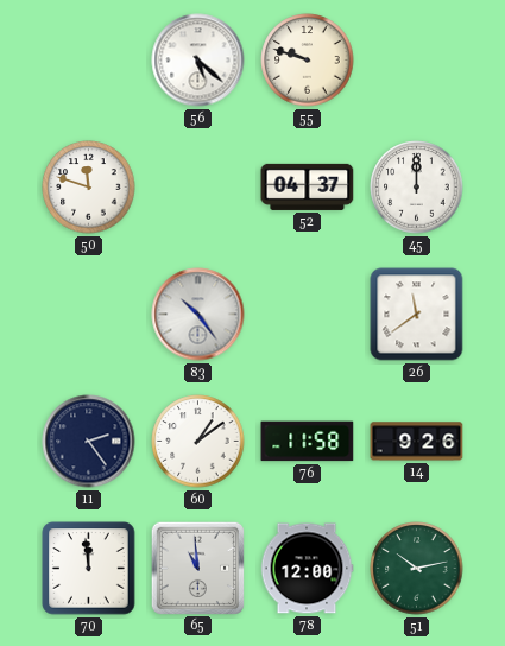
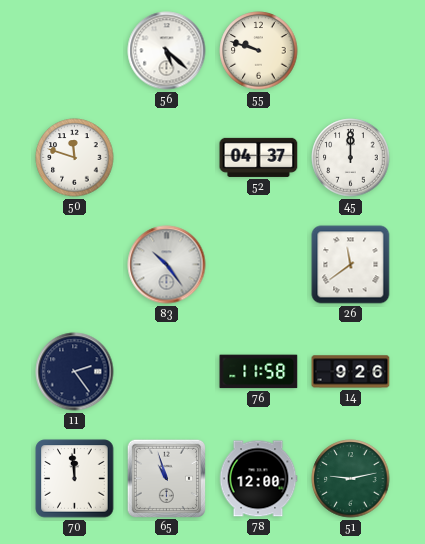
60: 1:09 -> none (198, 442)
65: 10:59 -> 10:57 (166, 478)
51: 10:13 -> 9:13 (351, 479)
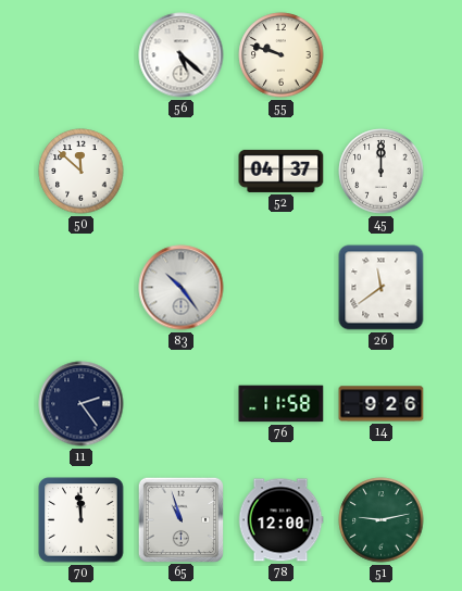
50: 11:48 -> 11:52 (82, 172)
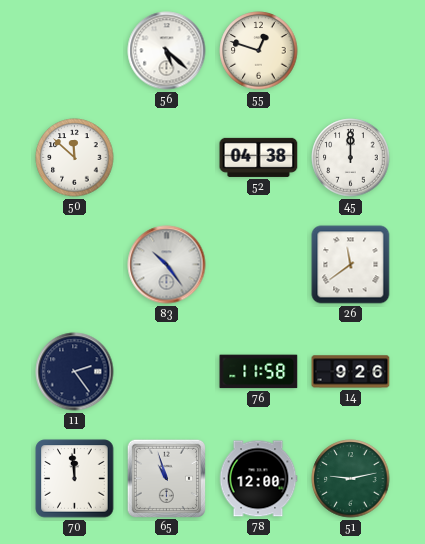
55: 9:48 -> 12:48 (259, 51)
52: 04:37 -> 04:38 (259, 157)
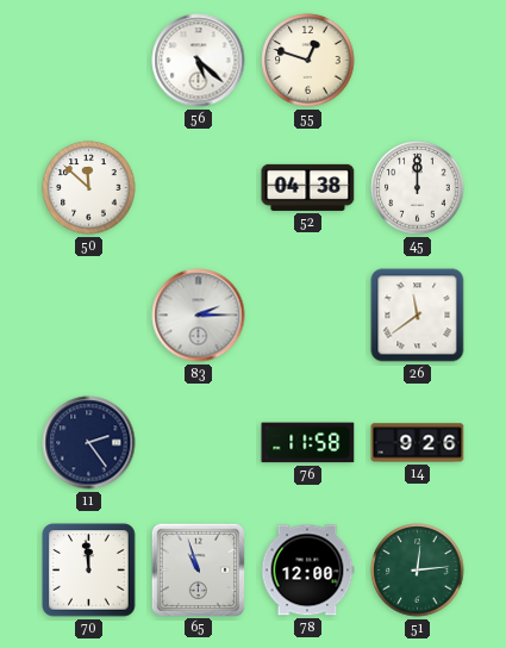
83: 10:24 -> 2:15 (199, 316)
51: 9:13 -> 12:14 (418, 571)
